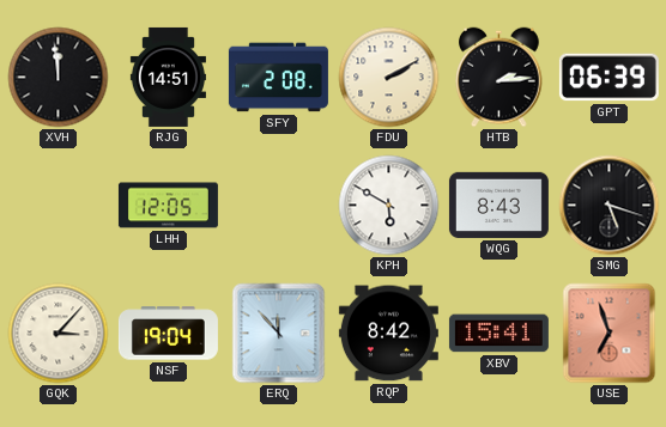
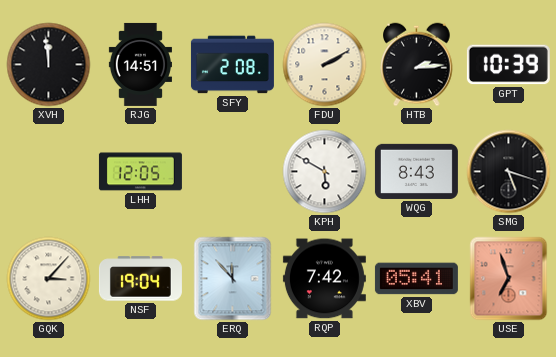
GPT: 06:39 -> 10:39 (508, 65)
RQP: 8:42 -> 7:42 (324, 279)
XBV: 15:41 -> 05:41 (416, 279)
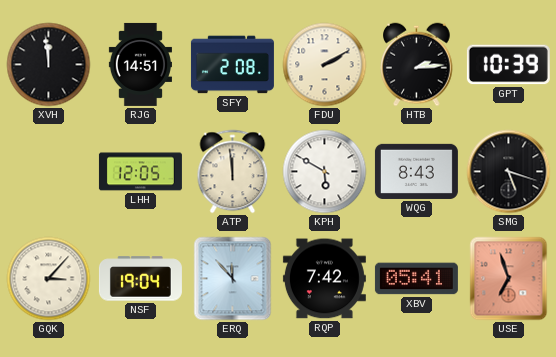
ATP: none -> 11:59 (233, 172)
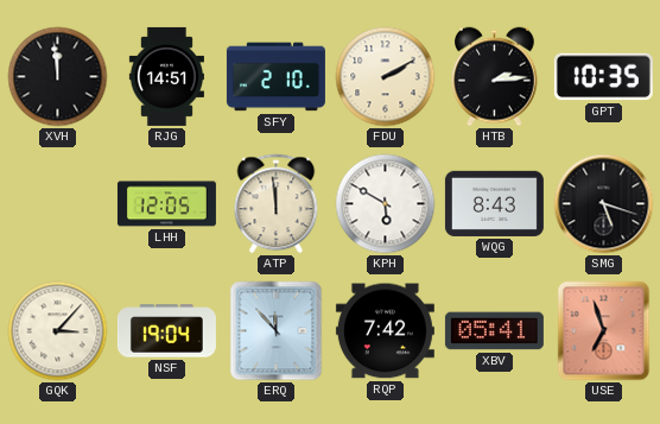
SFY: 2:08 -> 2:10 (275, 77)
GPT: 10:39 -> 10:35 (603, 77)
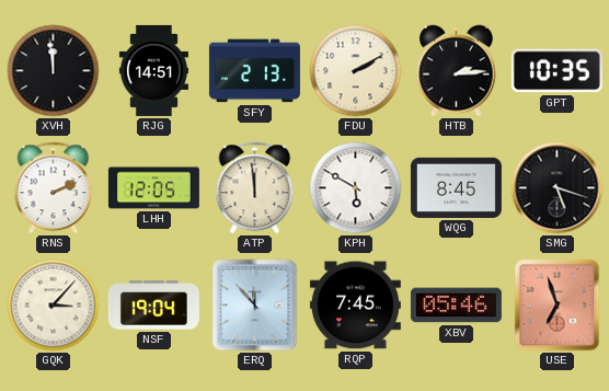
SFY: 2:10 -> 2:13 (254, 71)
RNS: none -> 2:11 (54, 188)
WQG: 8:43 -> 8:45 (456, 187)
RQP: 7:42 -> 7:45 (355, 306)
XBV: 05:41 -> 05:46 (456, 306)
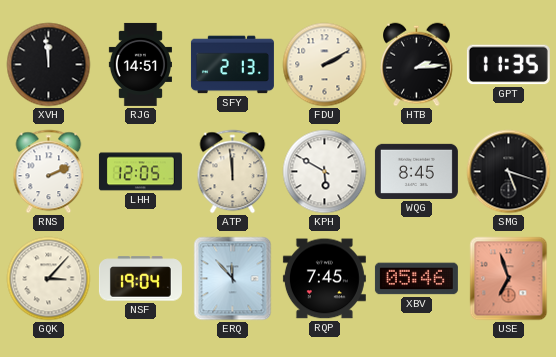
GPT: 10:35 -> 11:35 (508, 65)
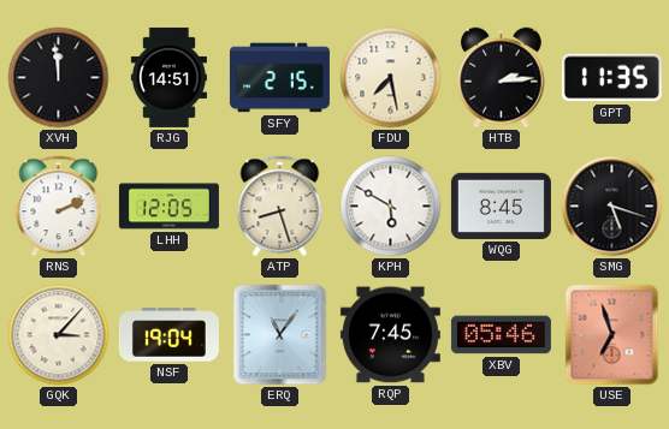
SFY: 2:13 -> 2:15 (279, 78)
FDU: 2:10 -> 7:28 (391, 78)
ATP: 11:59 -> 8:27 (280, 207)
ERQ: 11:53 -> 11:06 (280, 335)
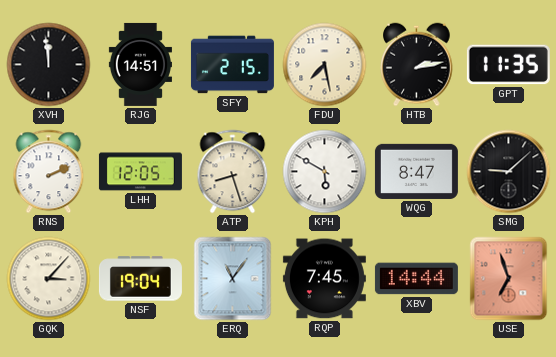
HTB: 2:14 -> 2:13 (417, 65)
WQG: 8:45 -> 8:47 (416, 171)
SMG: 5:18 -> 9:08 (509, 172)
XBV: 05:46 -> 14:44 (416, 279)
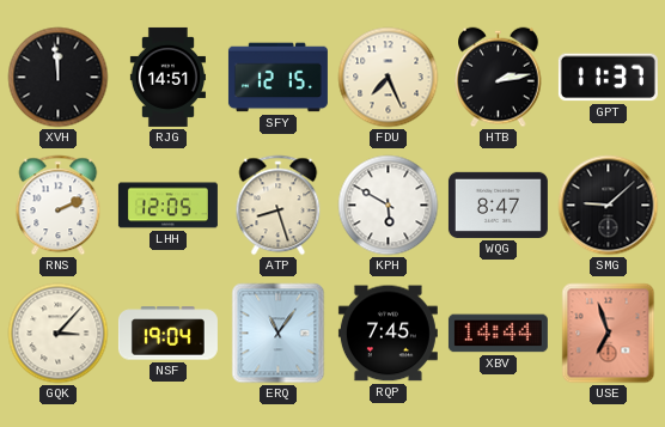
SFY: 2:15 -> 12:15 (277, 78)
FDU: 7:28 -> 7:26 (389, 78)
GPT: 11:35 -> 11:37 (608, 78)
